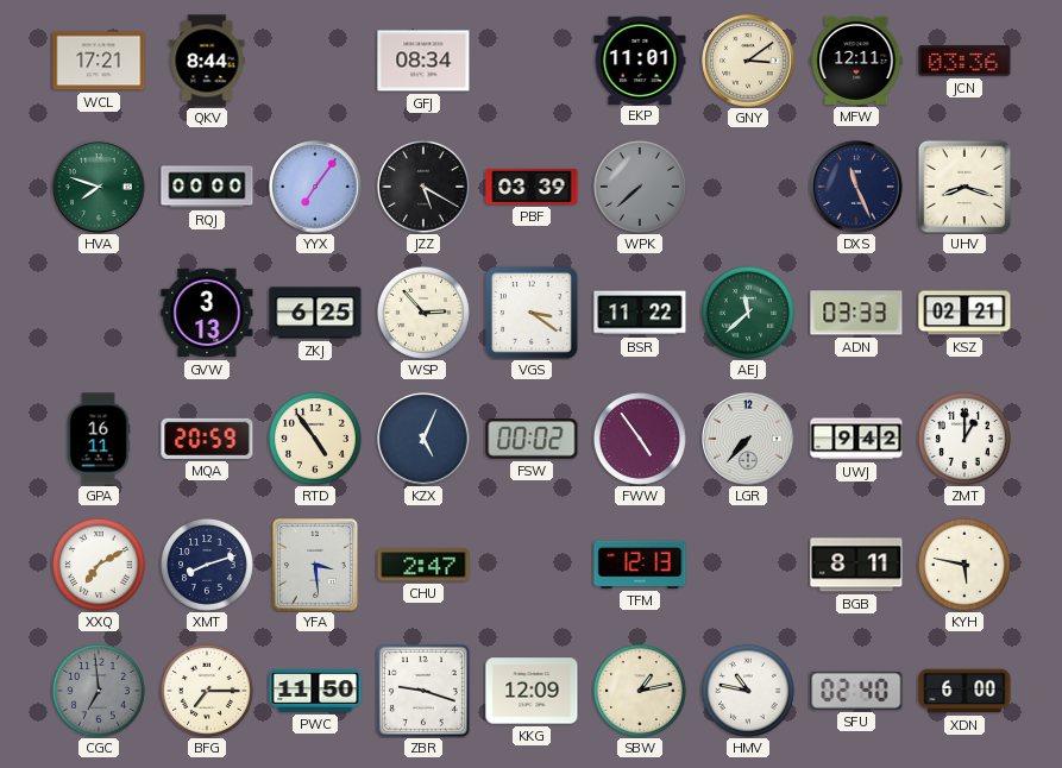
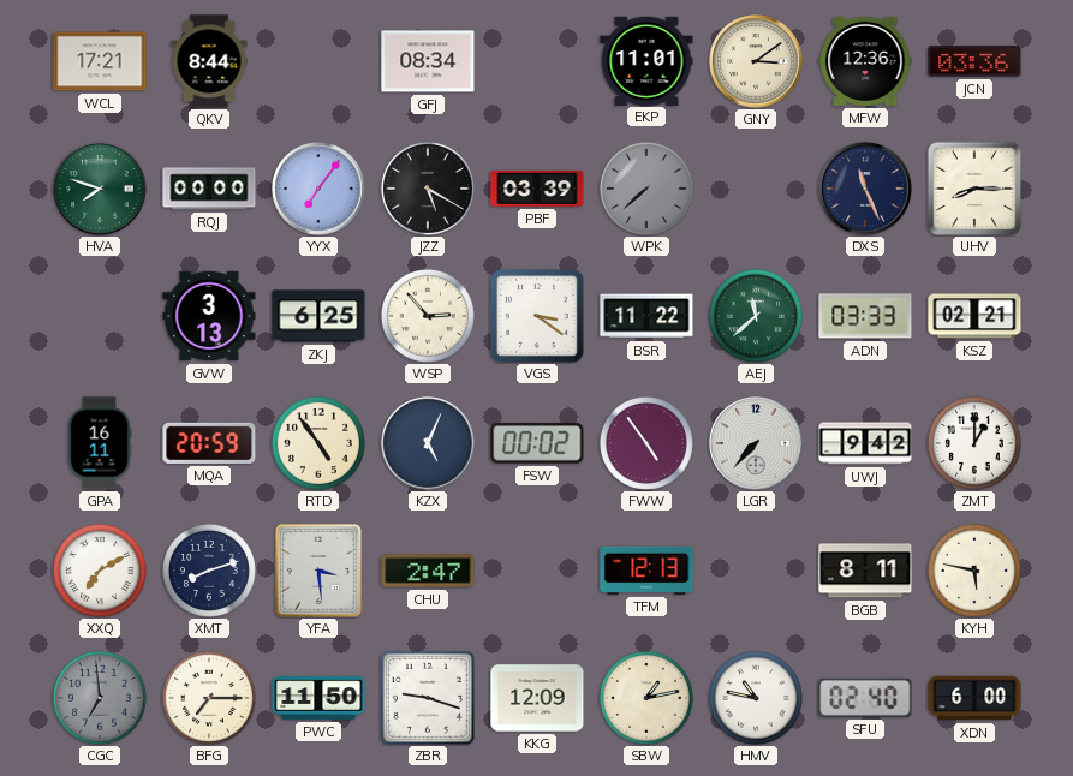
MFW: 12:11 -> 12:36 (865, 61)
UHV: 8:18 -> 8:15 (974, 189)
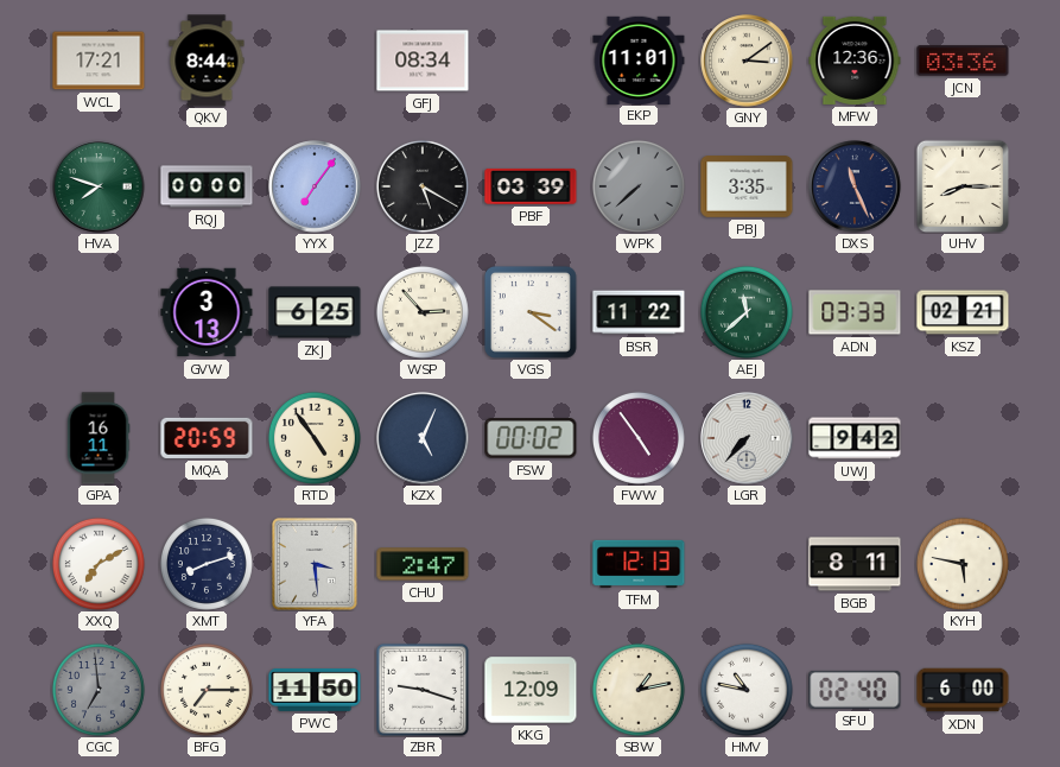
PBJ: none -> 3:35 (747, 186)
ZMT: 1:00 -> none (974, 443)
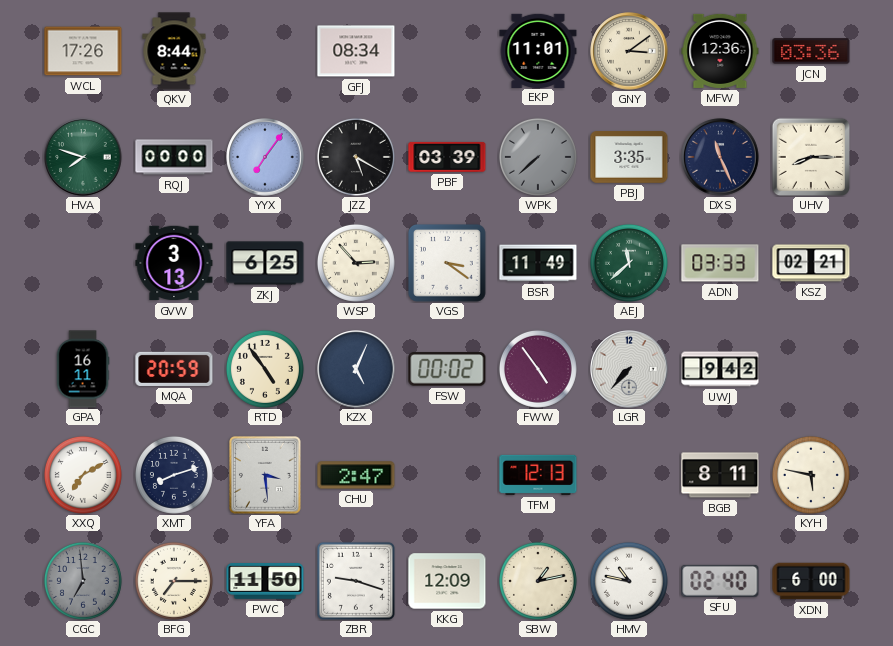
WCL: 17:21 -> 17:26 (83, 51)
BSR: 11:22 -> 11:49 (538, 263)
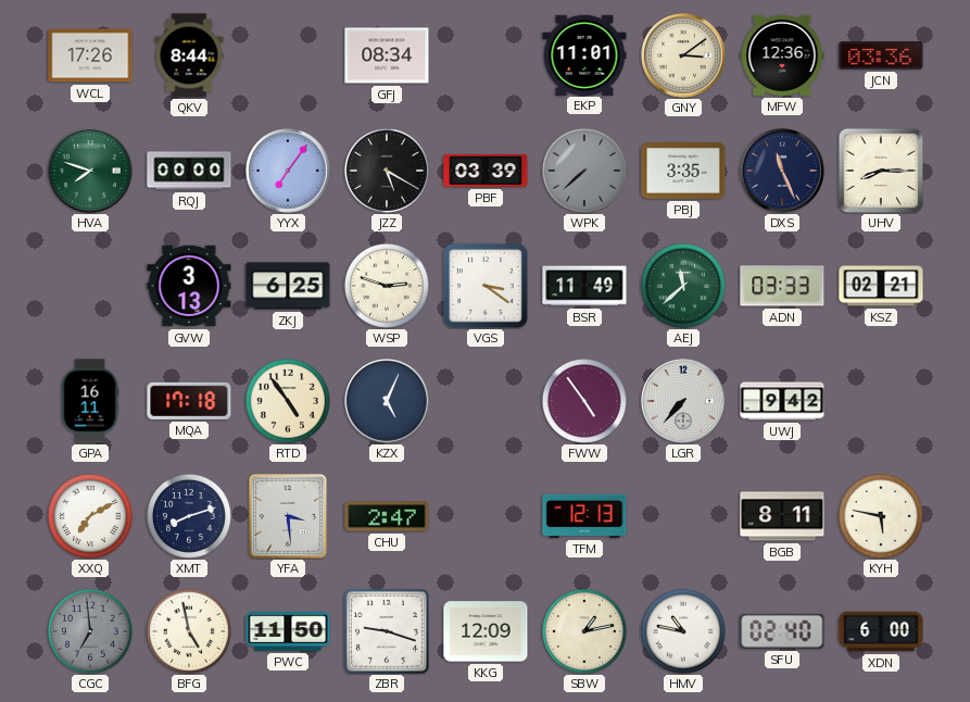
WSP: 2:53 -> 2:48 (387, 286)
MQA: 20:59 -> 17:18 (189, 401)
FSW: 00:02 -> none (447, 369)
BFG: 7:15 -> 4:58 (189, 631)
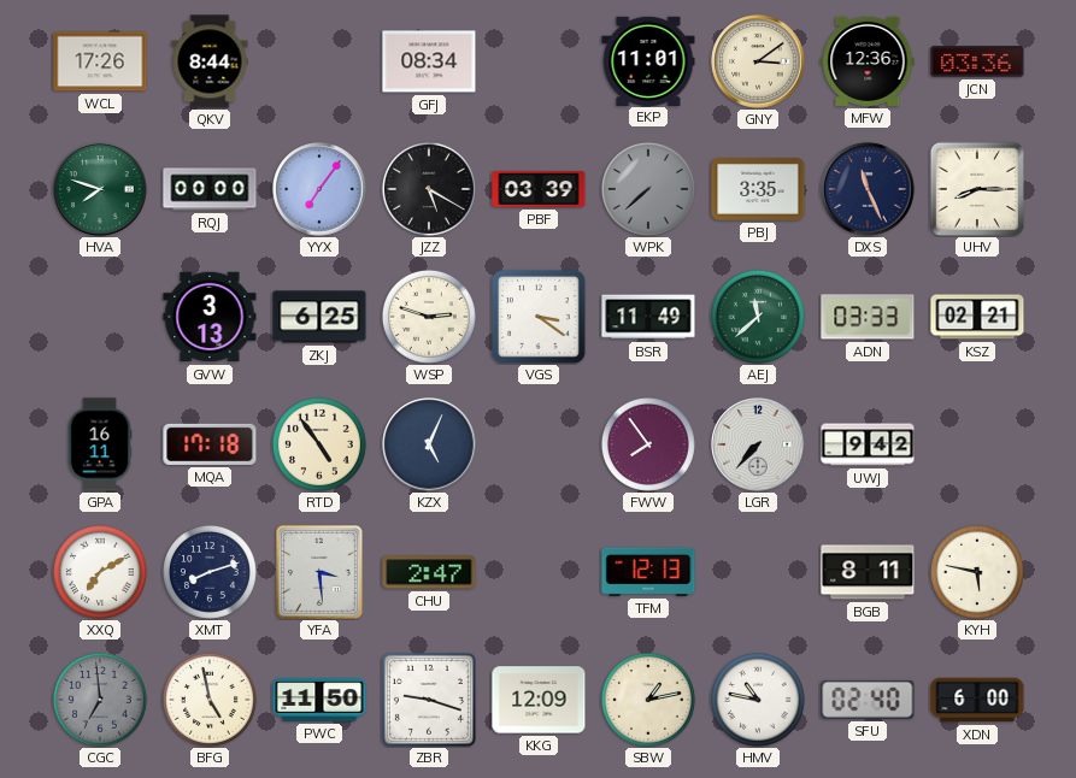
FWW: 4:54 -> 7:54 (648, 444)
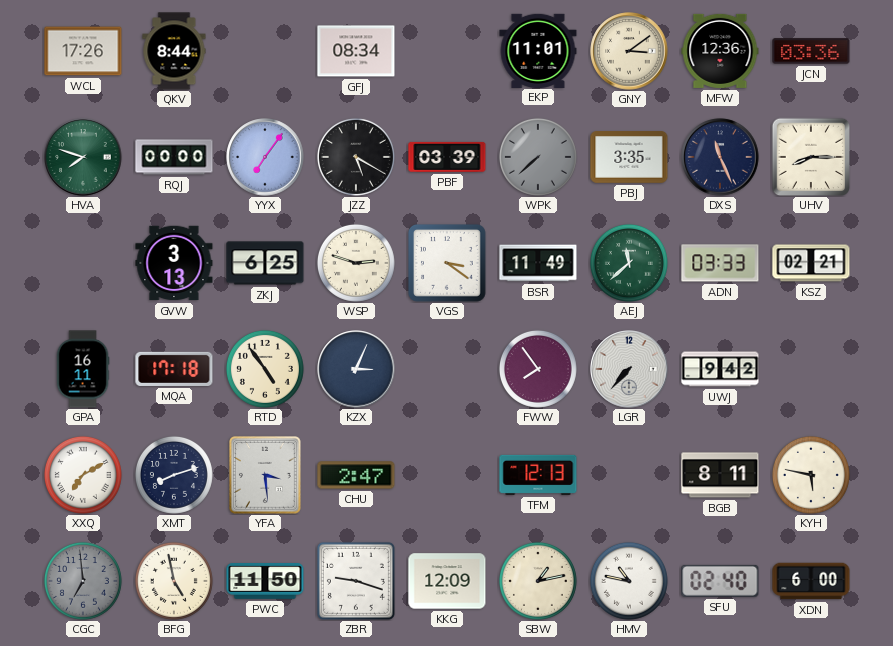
KZX: 5:04 -> 3:04 (356, 369)
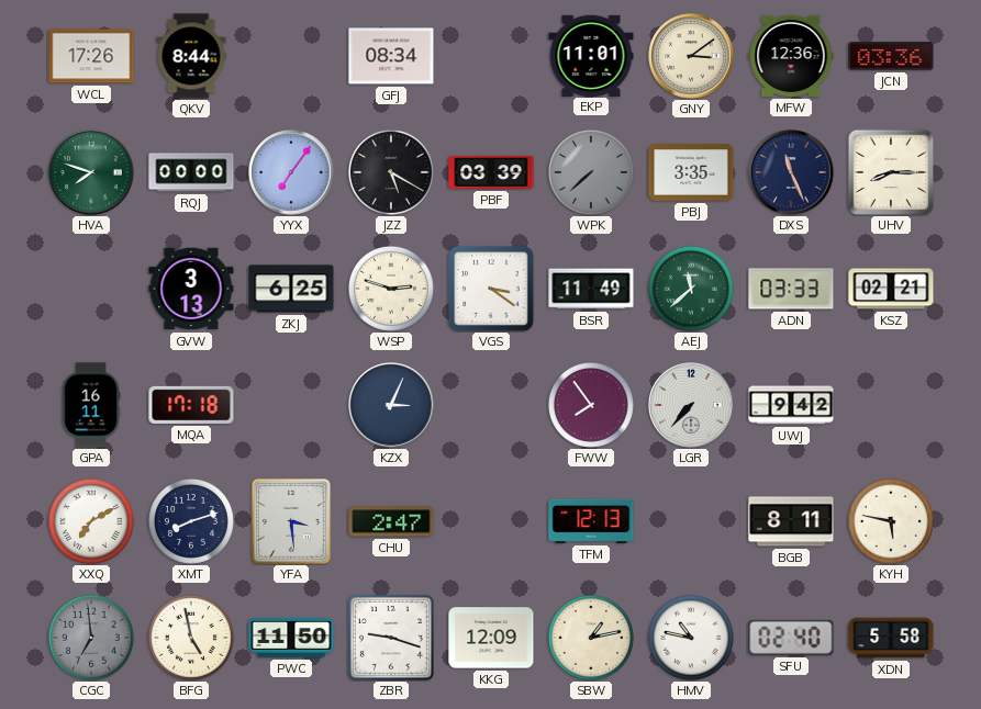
RTD: 4:54 -> none (265, 369)
XDN: 6:00 -> 5:58 (891, 638)
